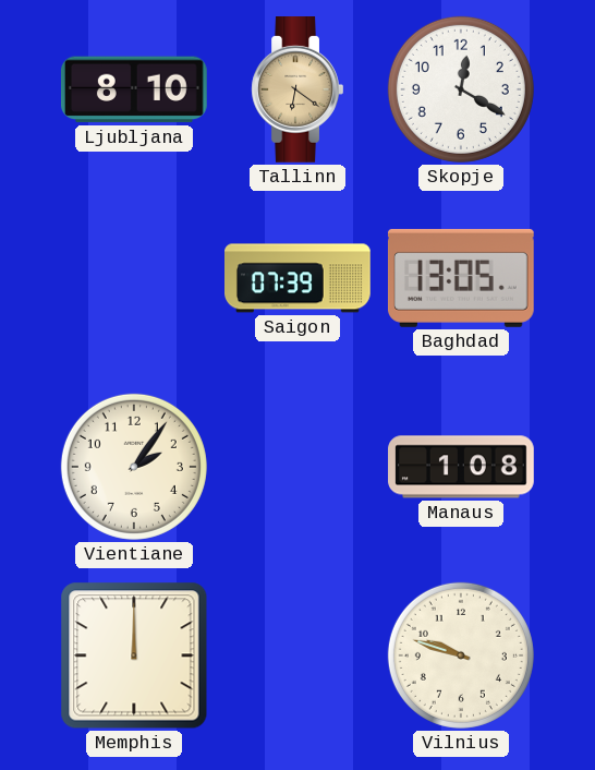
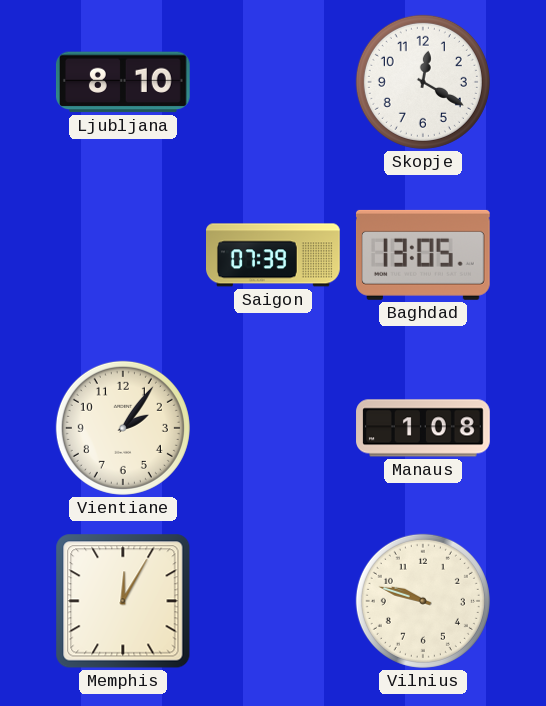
Tallinn: 6:21 -> none (297, 91)
Memphis: 12:00 -> 12:05 (123, 601)
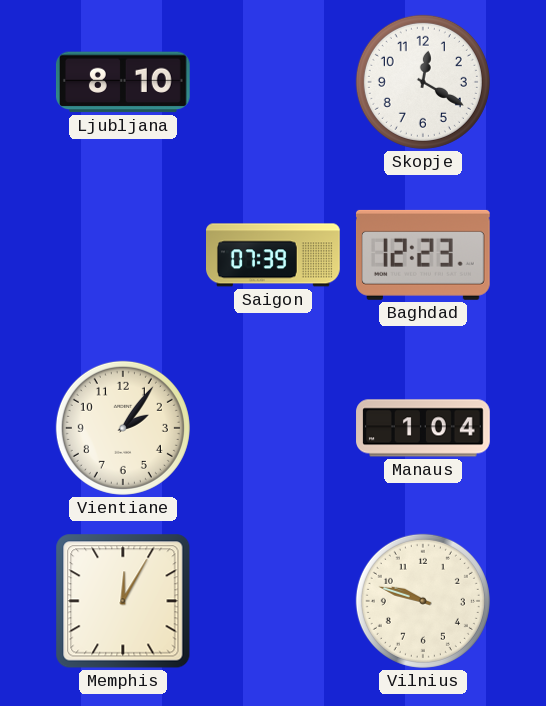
Baghdad: 13:05 -> 12:23 (423, 255)
Manaus: 1:08 -> 1:04 (423, 428)
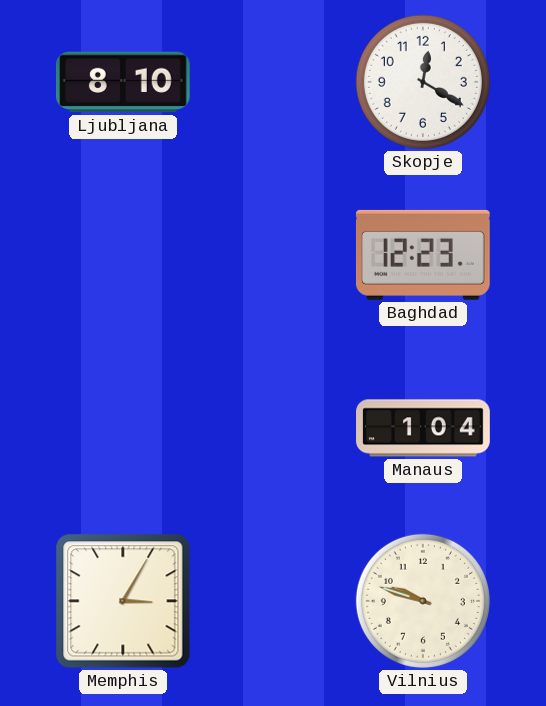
Saigon: 07:39 -> none (274, 255)
Vientiane: 2:06 -> none (123, 428)
Memphis: 12:05 -> 3:05 (123, 601)
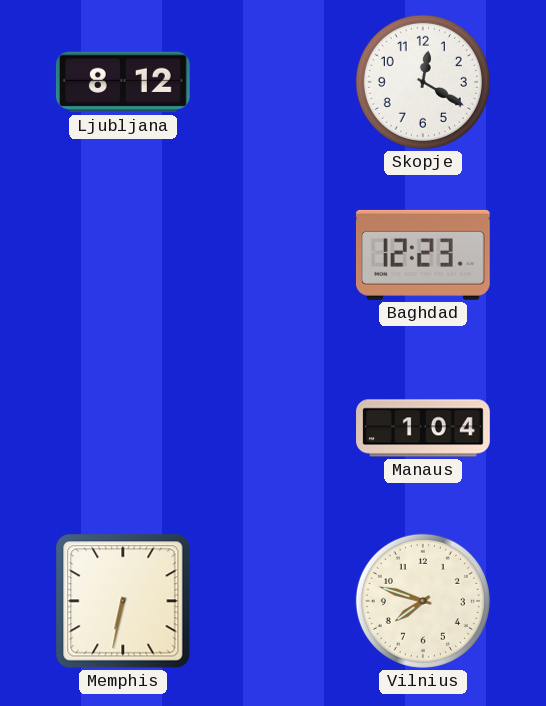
Ljubljana: 8:10 -> 8:12 (123, 82)
Memphis: 3:05 -> 6:32 (123, 601)
Vilnius: 9:48 -> 7:48 (423, 601)
